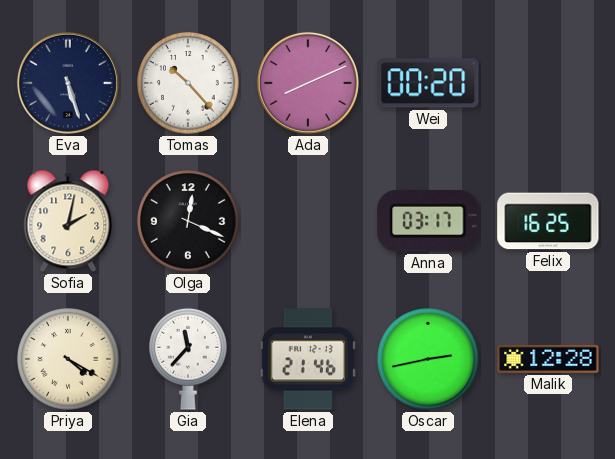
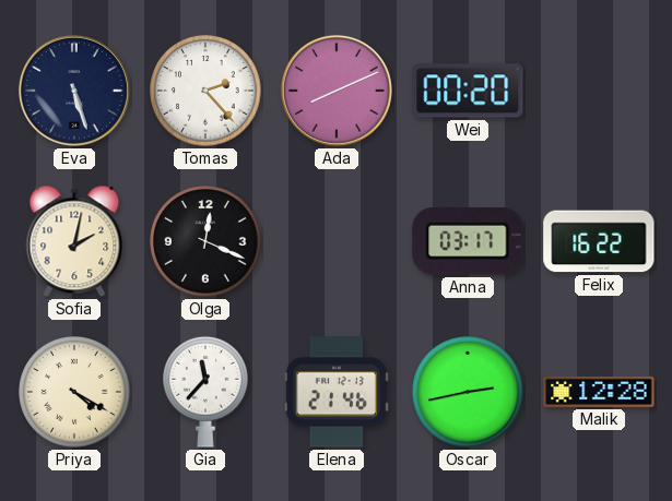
Tomas: 10:23 -> 2:23 (205, 91)
Felix: 16:25 -> 16:22 (599, 241)
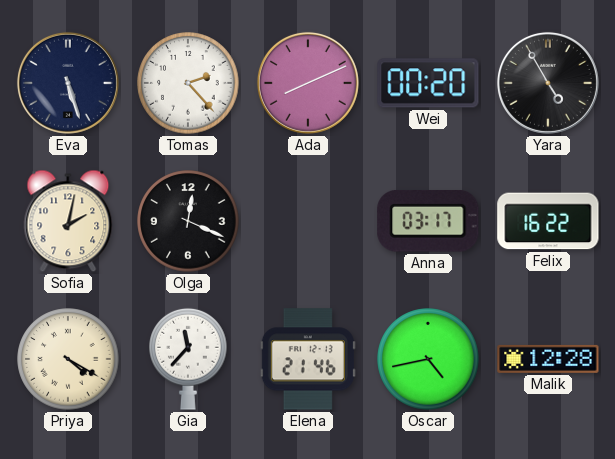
Yara: none -> 4:55 (548, 83)
Oscar: 2:43 -> 4:43 (428, 359)
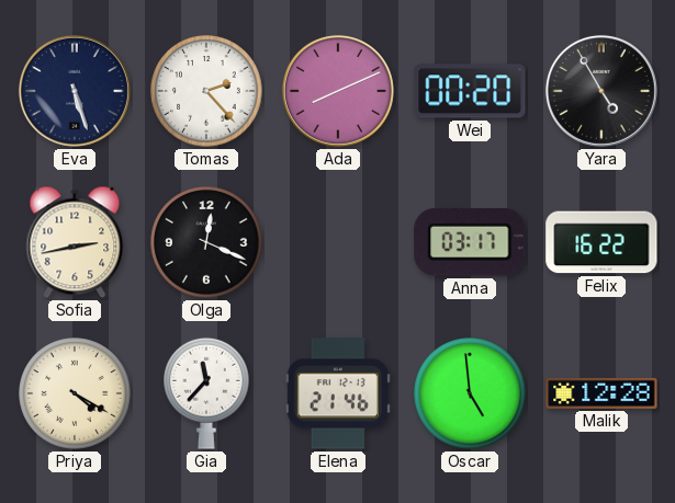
Sofia: 2:02 -> 2:43 (75, 242)
Oscar: 4:43 -> 4:59 (470, 393)
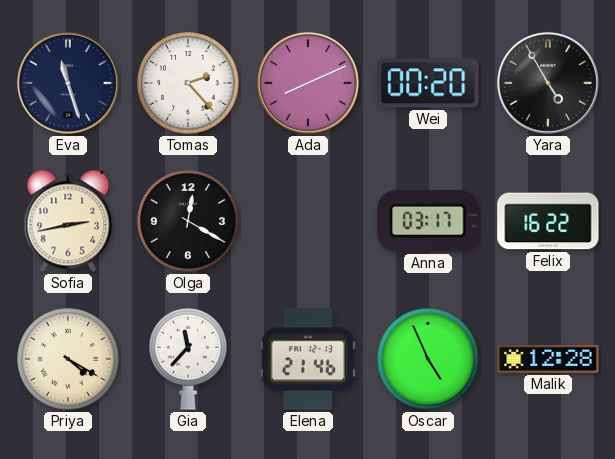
Eva: 5:27 -> 11:27 (68, 83)
Olga: 12:19 -> 12:20 (188, 221)
Oscar: 4:59 -> 4:56 (428, 359)
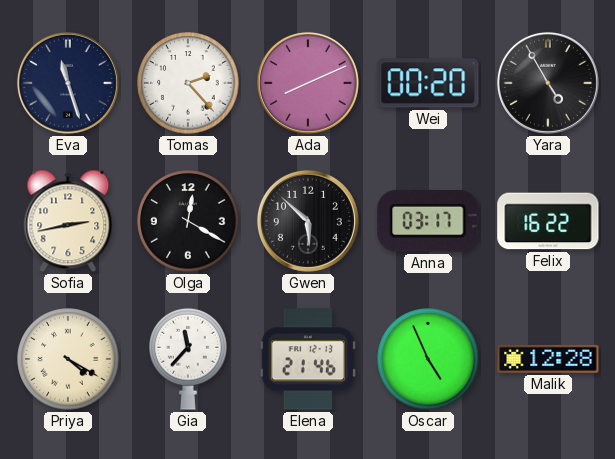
Gwen: none -> 5:52 (308, 221)
